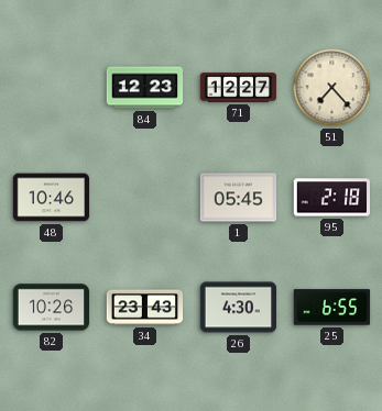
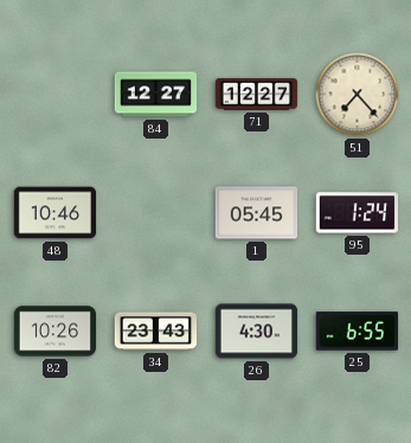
84: 12:23 -> 12:27 (156, 95)
95: 2:18 -> 1:24 (358, 213)
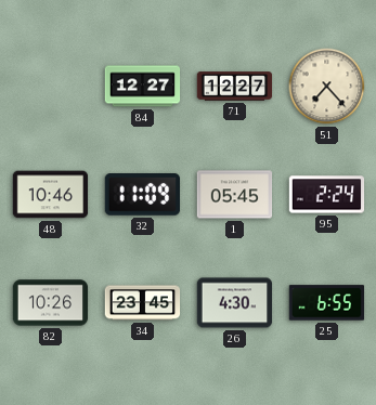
32: none -> 11:09 (142, 195)
95: 1:24 -> 2:24 (327, 195)
34: 23:43 -> 23:45 (143, 303)
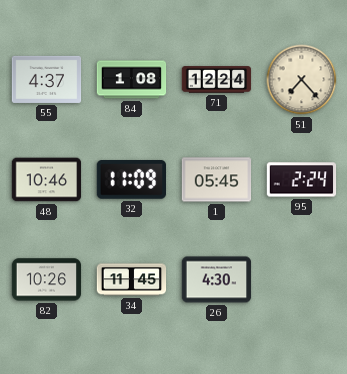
55: none -> 4:37 (47, 79)
84: 12:27 -> 1:08 (132, 80)
71: 12:27 -> 12:24 (217, 80)
34: 23:45 -> 11:45 (132, 280)
25: 6:55 -> none (327, 303)
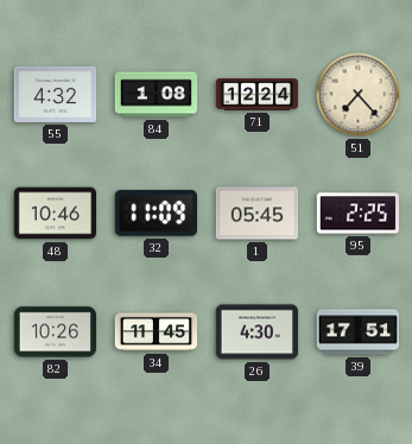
55: 4:37 -> 4:32 (56, 94)
95: 2:24 -> 2:25 (359, 214)
39: none -> 17:51 (359, 332)
